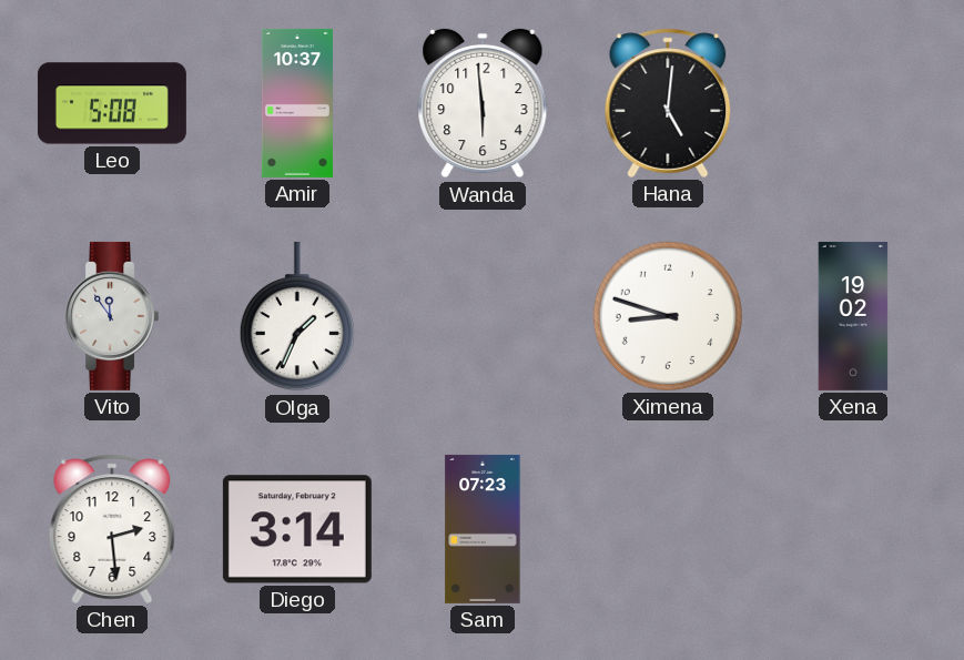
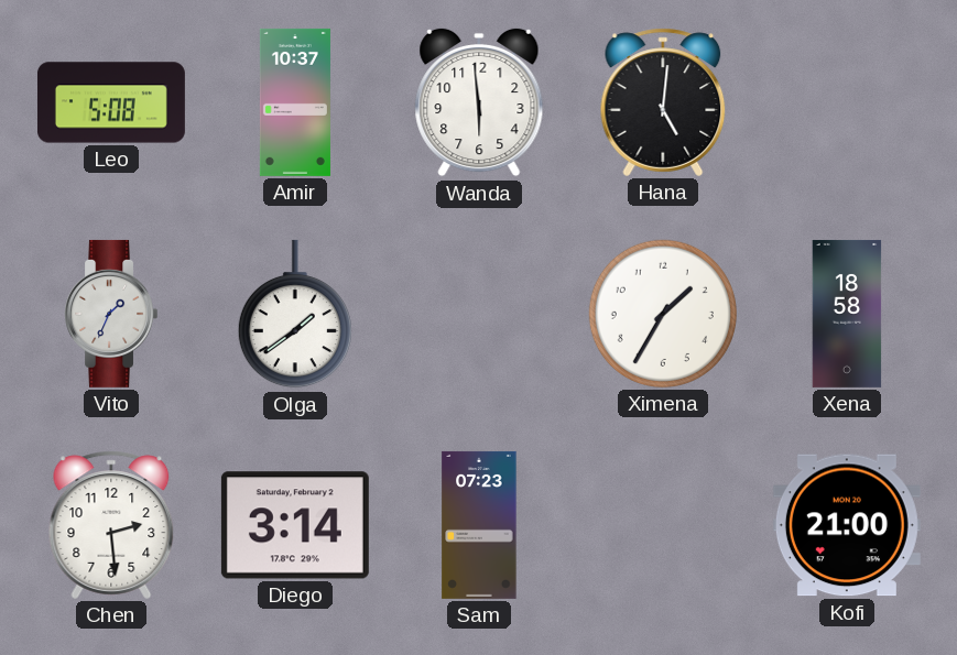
Vito: 11:54 -> 1:34 (110, 314)
Olga: 1:34 -> 1:39 (295, 314)
Ximena: 8:48 -> 1:35 (663, 314)
Xena: 19:02 -> 18:58 (847, 314)
Kofi: none -> 21:00 (847, 525)
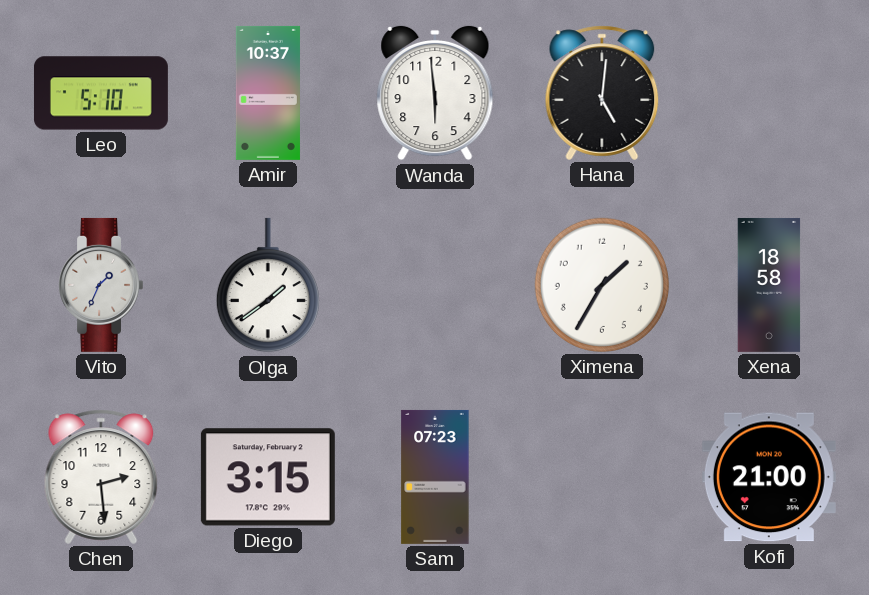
Leo: 5:08 -> 5:10 (101, 93)
Diego: 3:14 -> 3:15 (268, 477)
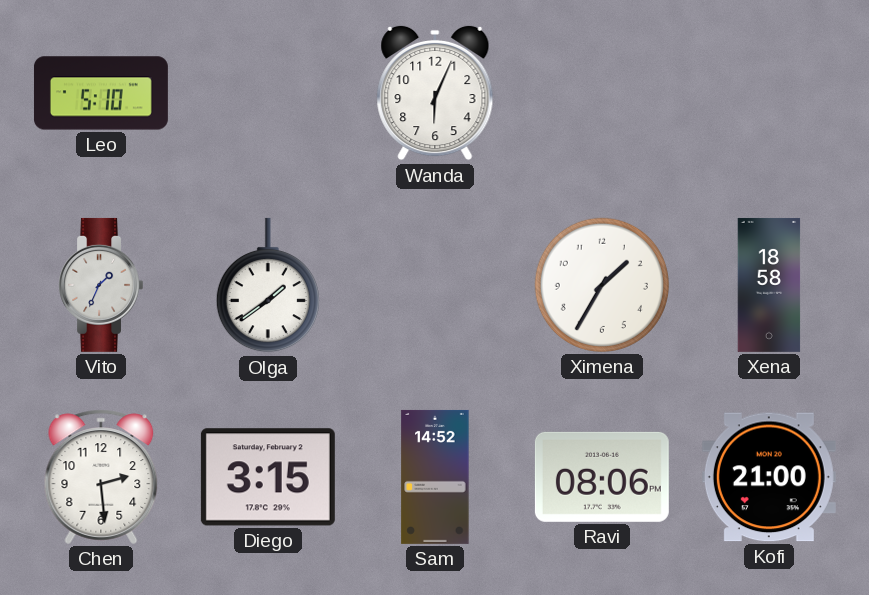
Amir: 10:37 -> none (268, 93)
Wanda: 5:59 -> 6:04 (435, 93)
Hana: 5:01 -> none (602, 93)
Sam: 07:23 -> 14:52 (435, 477)
Ravi: none -> 08:06 (602, 477)
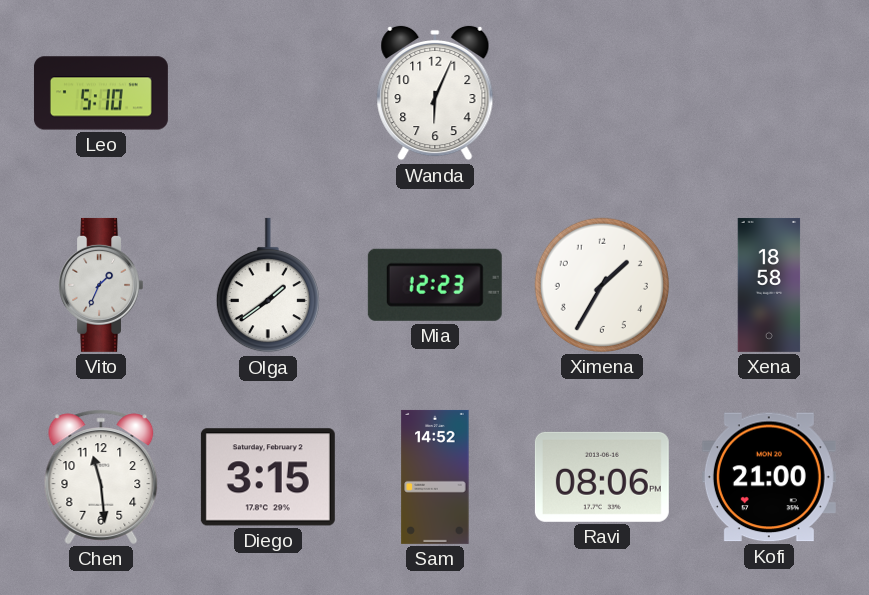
Mia: none -> 12:23 (435, 285)
Chen: 2:29 -> 11:29 (101, 477)
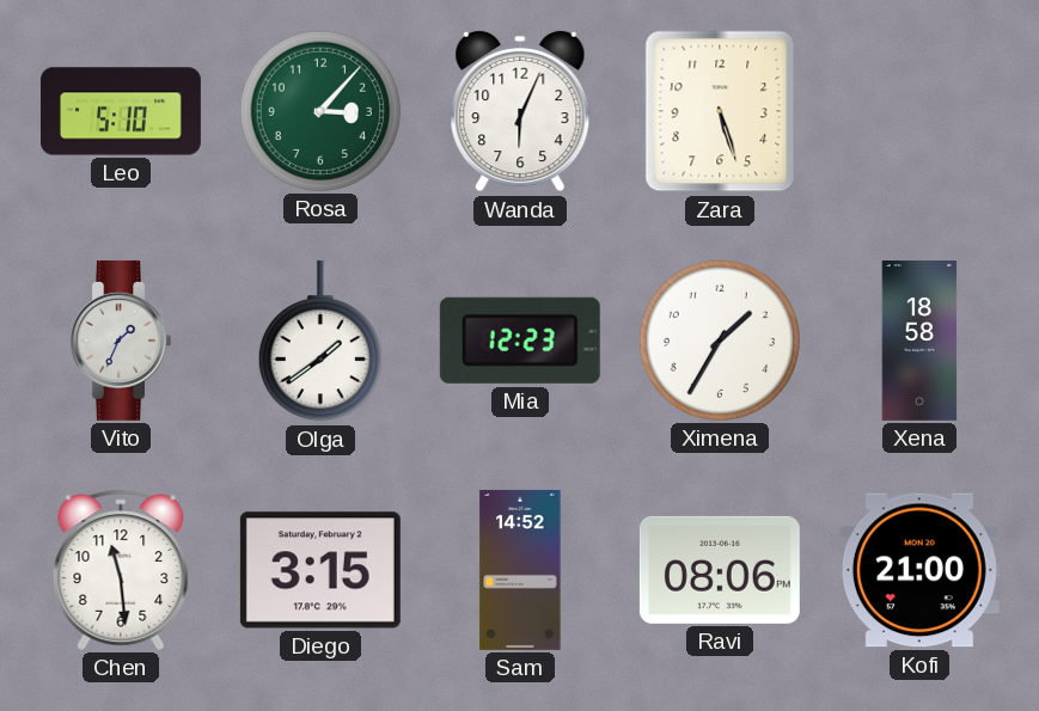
Rosa: none -> 3:07 (320, 111)
Zara: none -> 5:27 (720, 111)
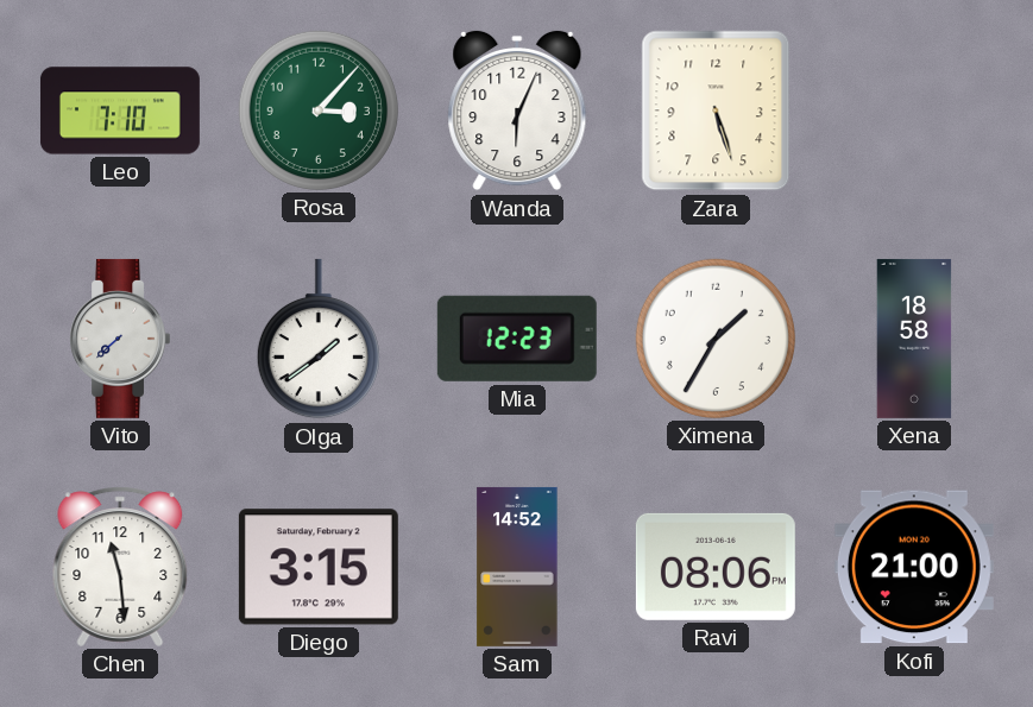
Leo: 5:10 -> 7:10 (120, 111)
Vito: 1:34 -> 7:38 (119, 339)
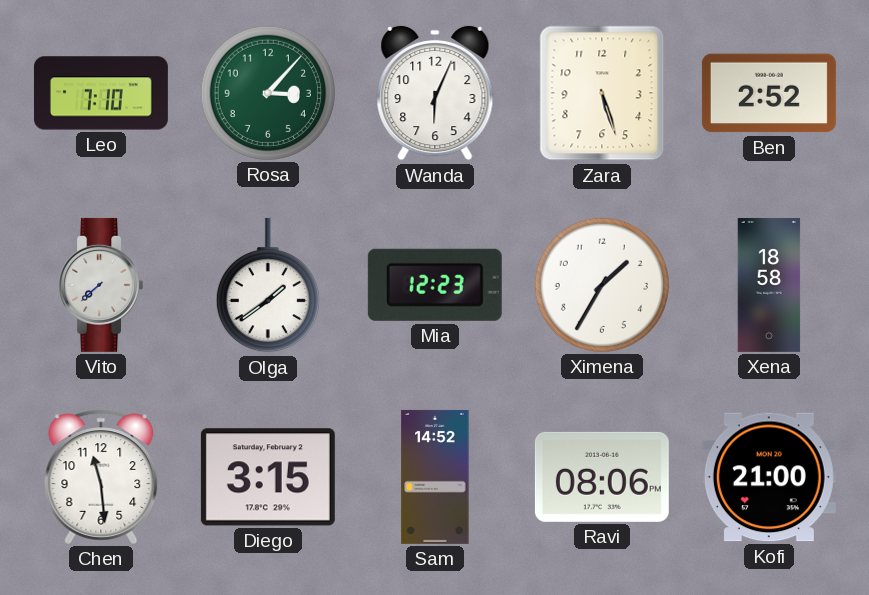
Ben: none -> 2:52 (769, 93)
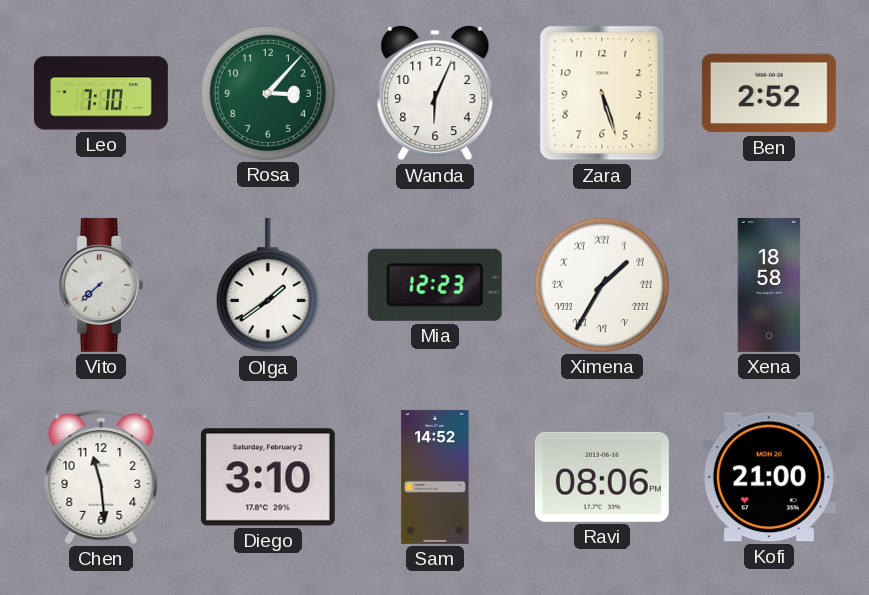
Ximena numerals: Arabic -> Roman (602, 285)
Diego: 3:15 -> 3:10 (268, 477)
